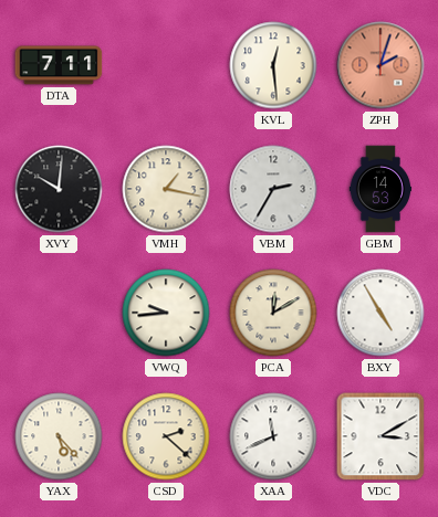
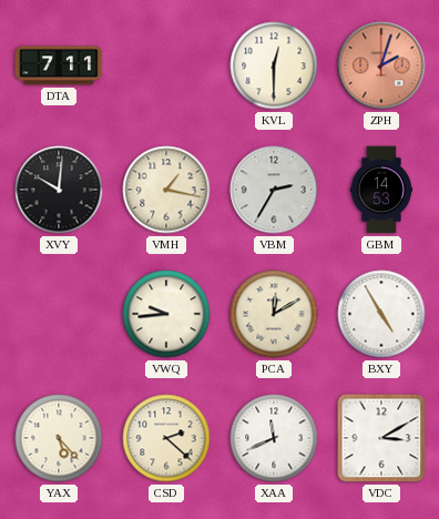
KVL: 12:29 -> 12:30 (274, 65)
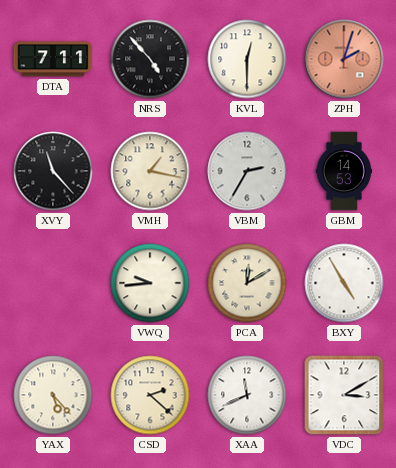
NRS: none -> 4:53 (150, 59)
XVY: 10:01 -> 11:23 (53, 171)
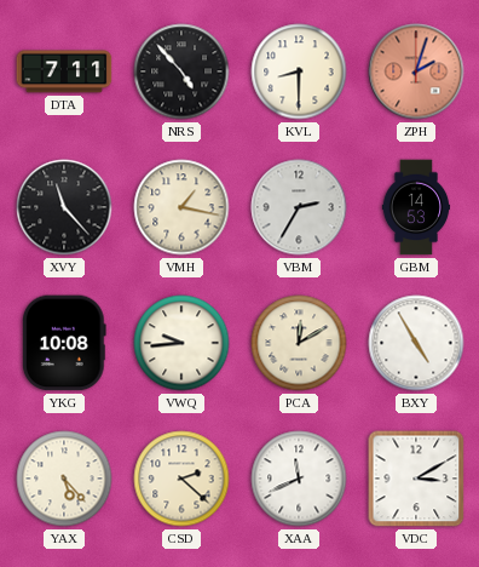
KVL: 12:30 -> 8:30 (299, 71)
YKG: none -> 10:08 (64, 343)
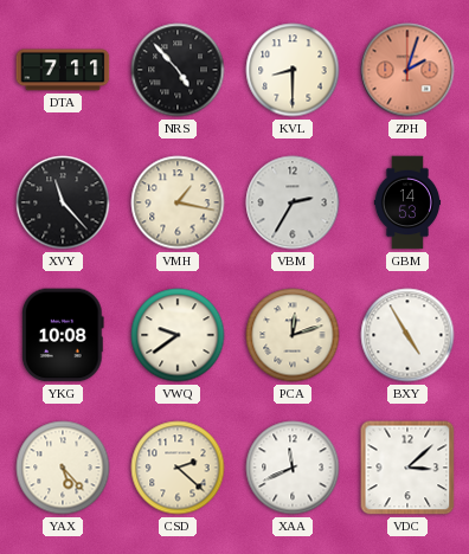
VWQ: 9:44 -> 9:39 (178, 335)
PCA: 12:10 -> 12:12 (293, 335)
VDC: 3:10 -> 3:08 (407, 468)
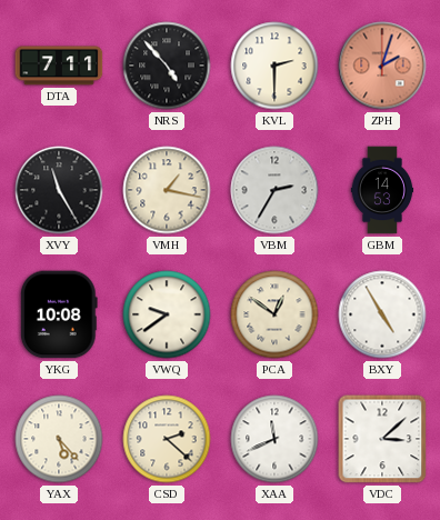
KVL: 8:30 -> 2:30 (274, 66)
XVY: 11:23 -> 11:25 (59, 190)
PCA: 12:12 -> 12:51 (274, 314)
